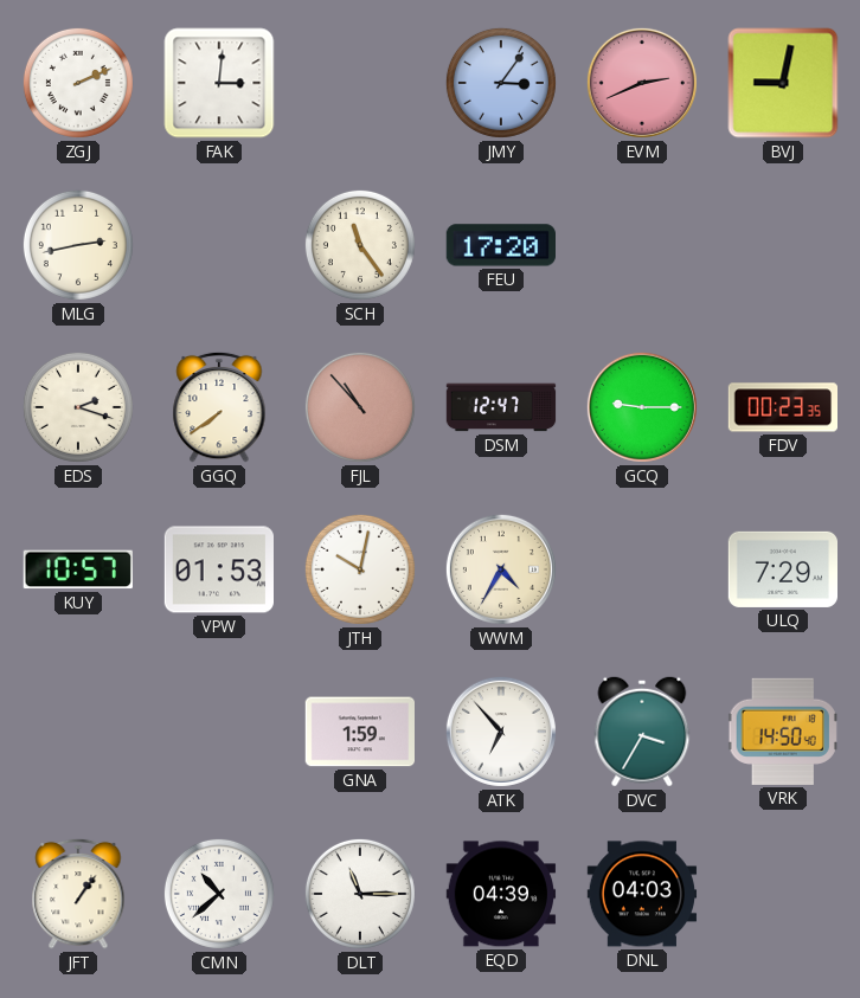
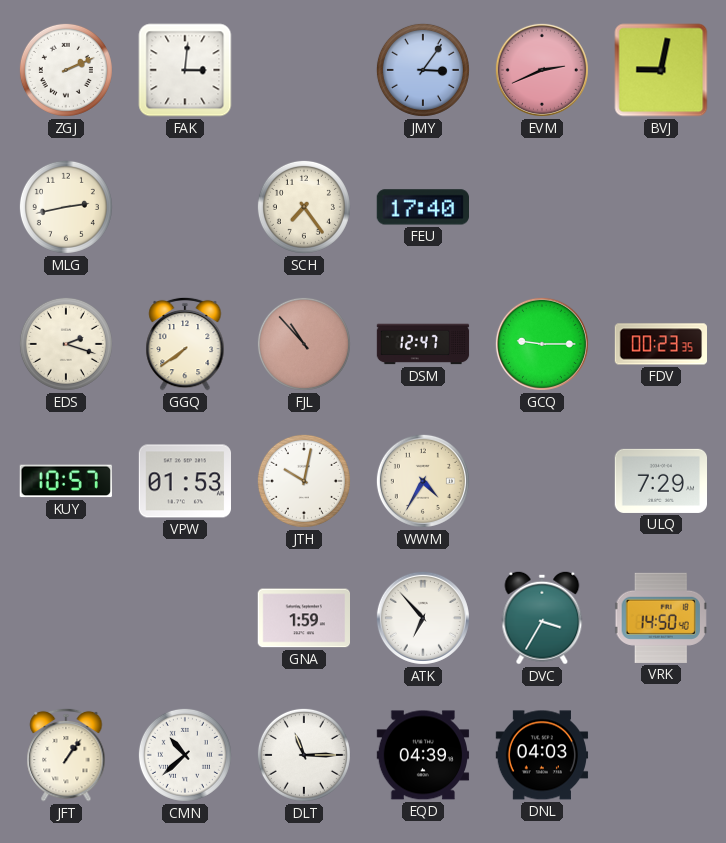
SCH: 11:24 -> 7:24 (304, 207)
FEU: 17:20 -> 17:40 (422, 207)
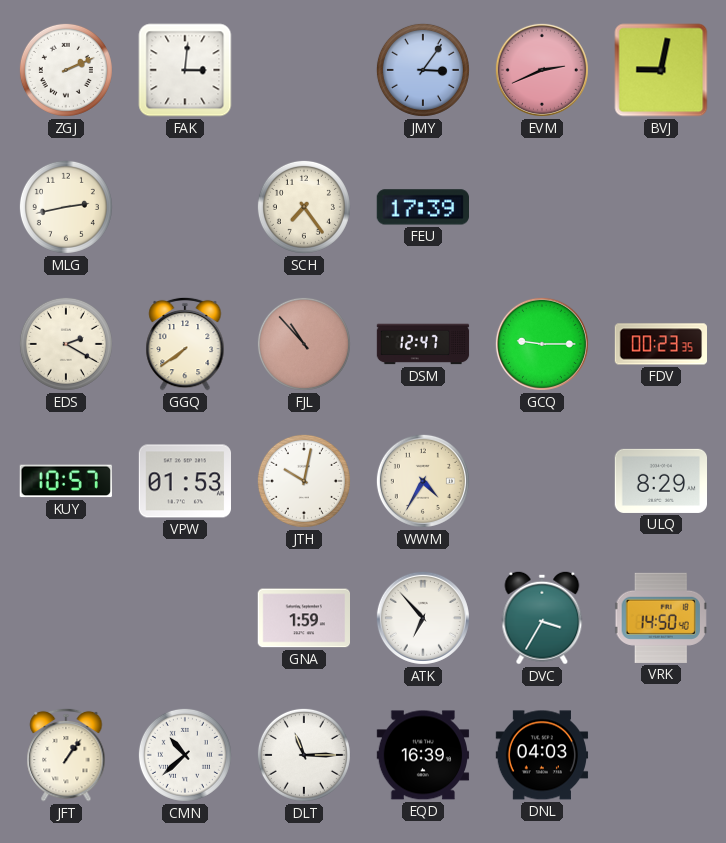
FEU: 17:40 -> 17:39 (422, 207)
EDS: 2:18 -> 2:20 (66, 344)
ULQ: 7:29 -> 8:29 (660, 481)
EQD: 04:39 -> 16:39 (423, 755)
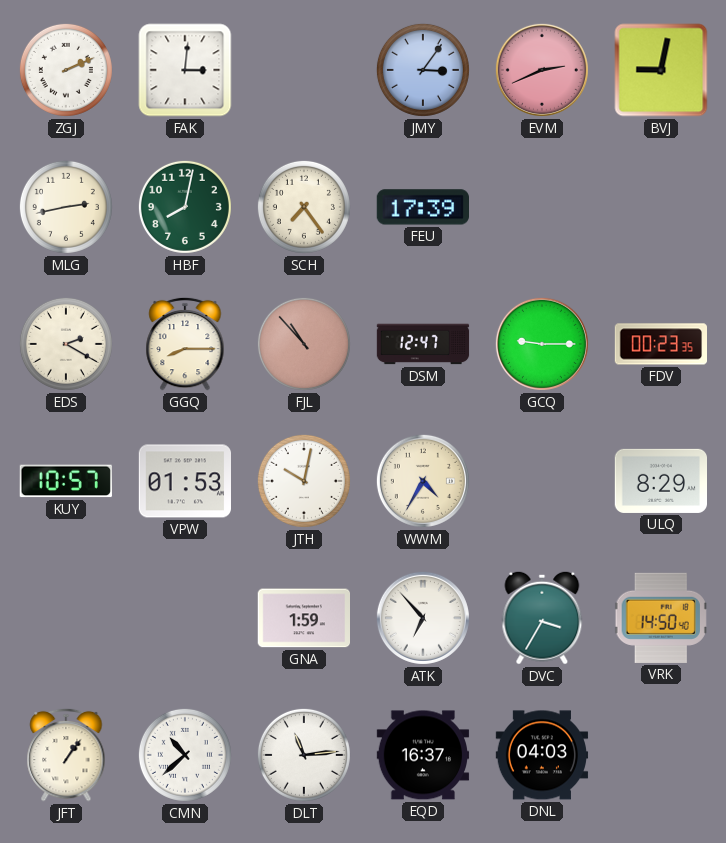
HBF: none -> 8:02 (185, 207)
GGQ: 7:39 -> 8:15 (185, 344)
DLT: 11:15 -> 11:14 (304, 755)
EQD: 16:39 -> 16:37 (423, 755)
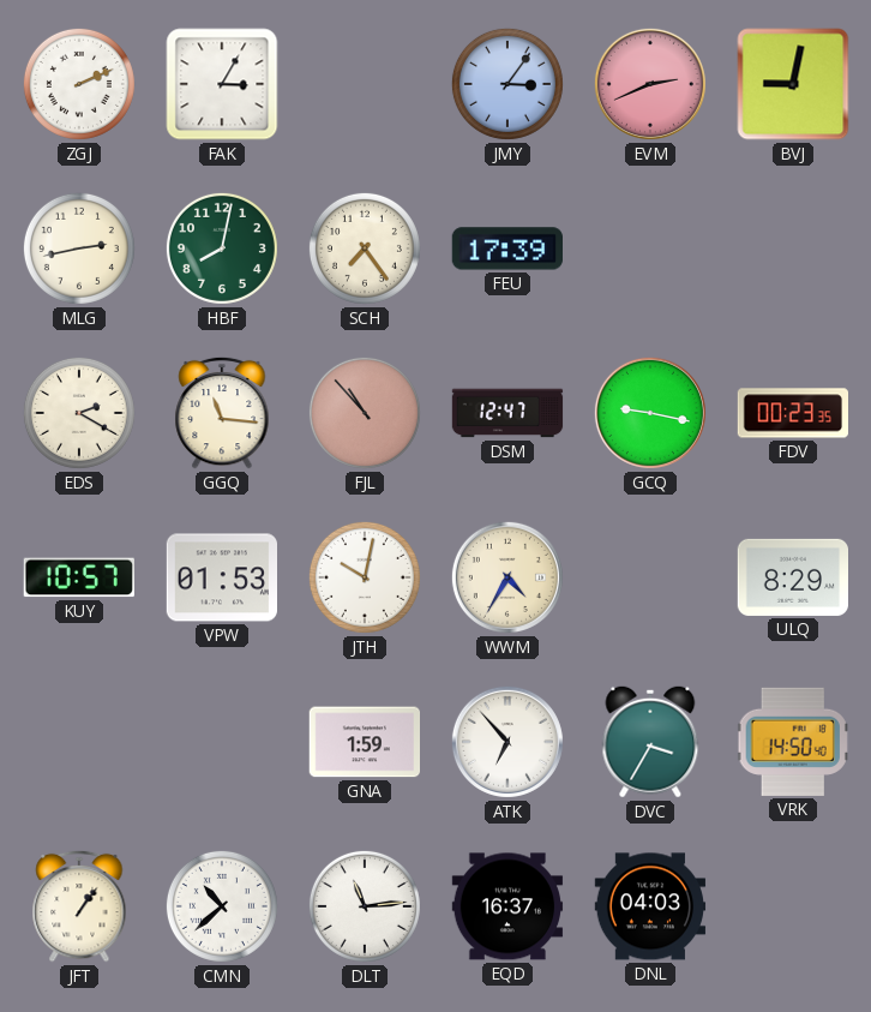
FAK: 3:01 -> 3:05 (222, 84)
GGQ: 8:15 -> 11:16 (222, 413)
GCQ: 9:15 -> 9:17 (650, 413)
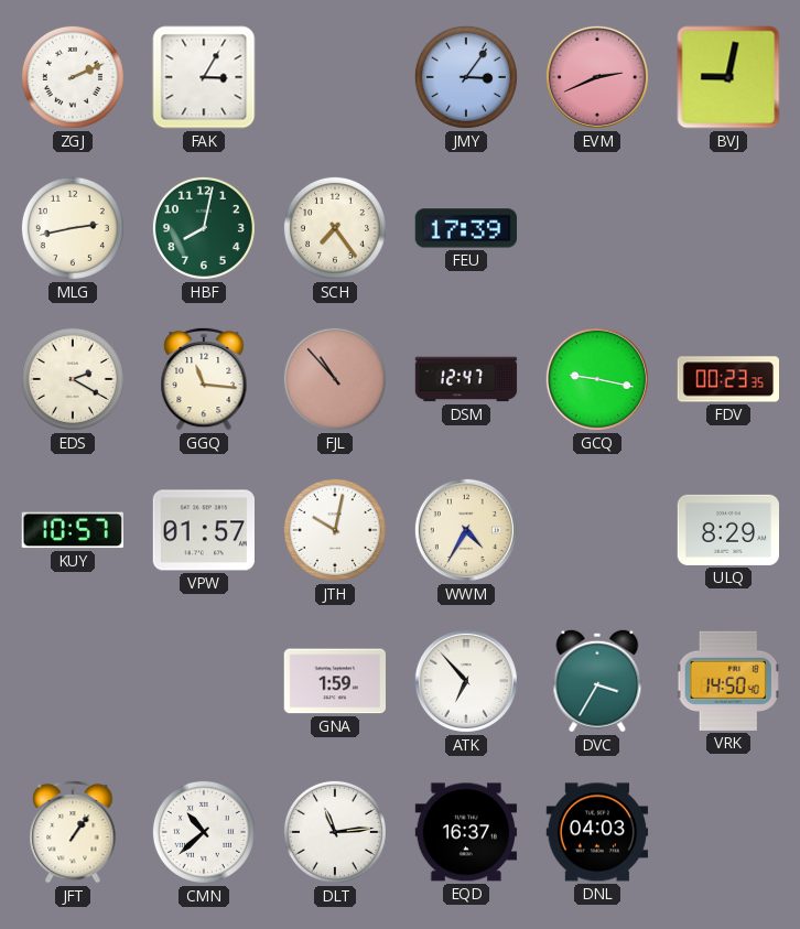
VPW: 01:53 -> 01:57 (203, 530)
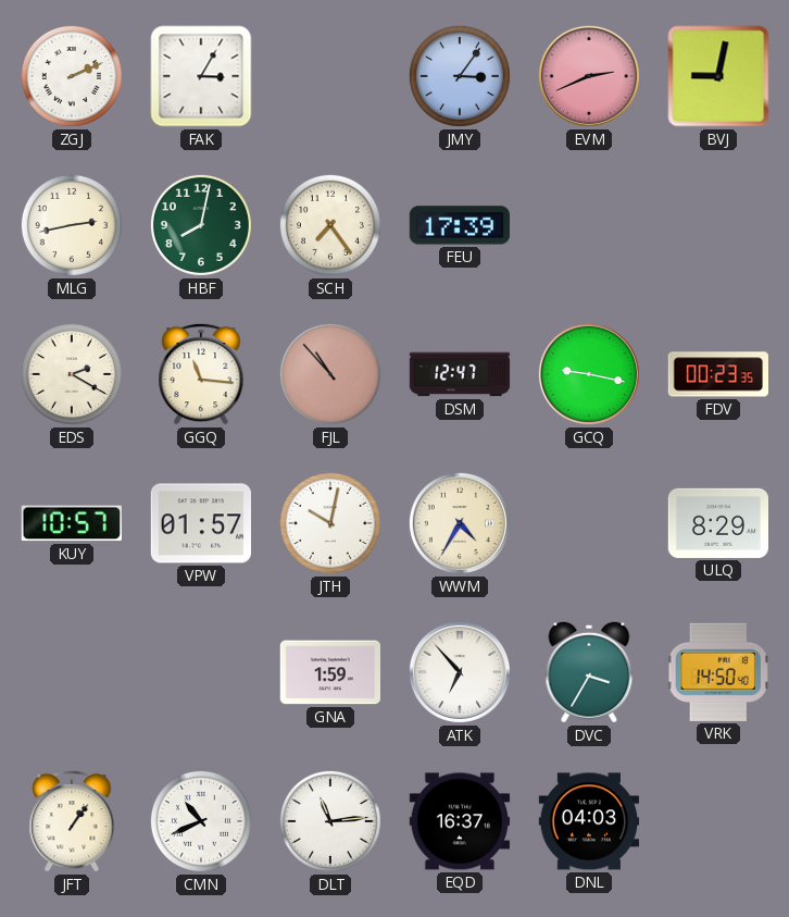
CMN: 10:38 -> 10:41 (201, 821)
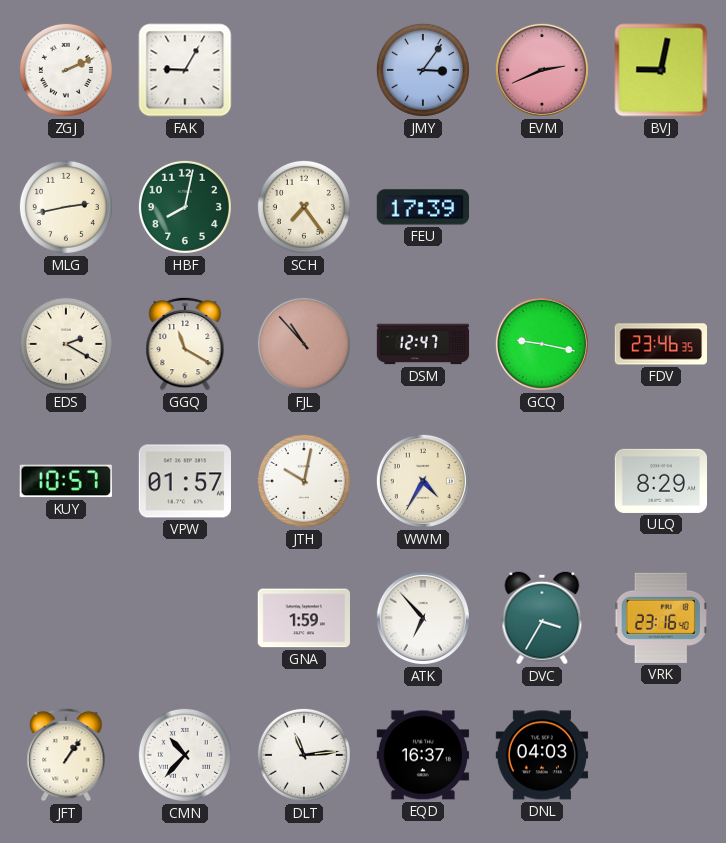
FAK: 3:05 -> 9:05 (185, 70)
GGQ: 11:16 -> 11:20 (185, 344)
FDV: 00:23 -> 23:46 (660, 344)
VRK: 14:50 -> 23:16 (661, 618)
CMN: 10:41 -> 10:37 (185, 755)
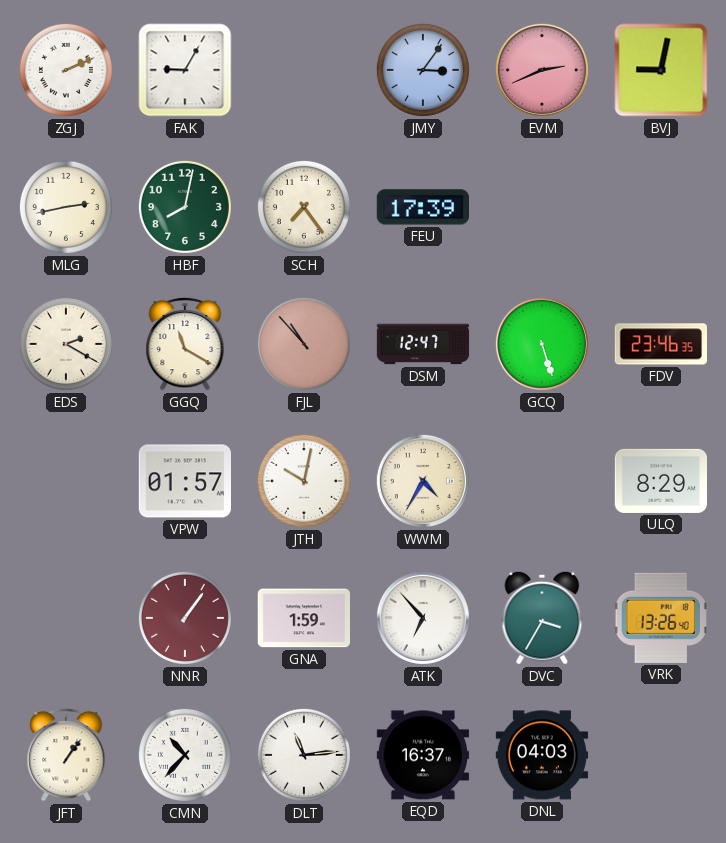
GCQ: 9:17 -> 5:27 (542, 344)
KUY: 10:57 -> none (66, 481)
NNR: none -> 1:06 (185, 618)
VRK: 23:16 -> 13:26 (661, 618)
